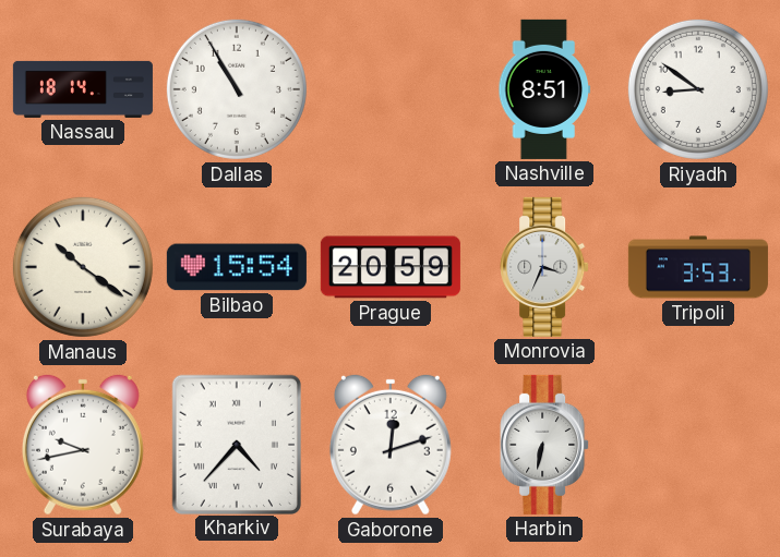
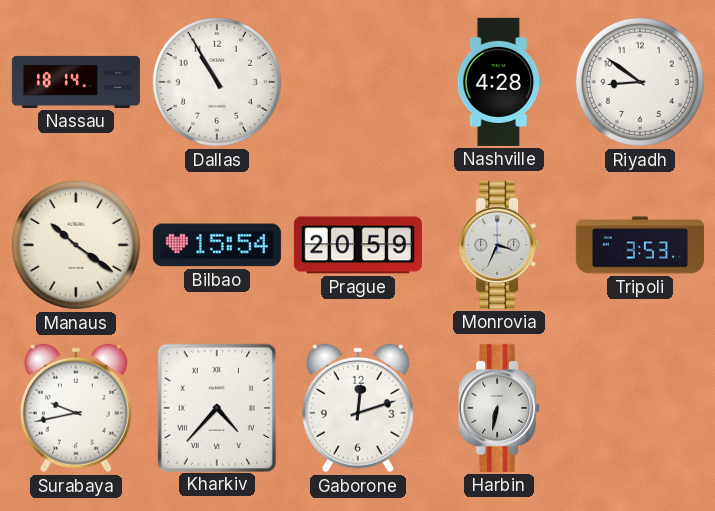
Nashville: 8:51 -> 4:28 (499, 82)
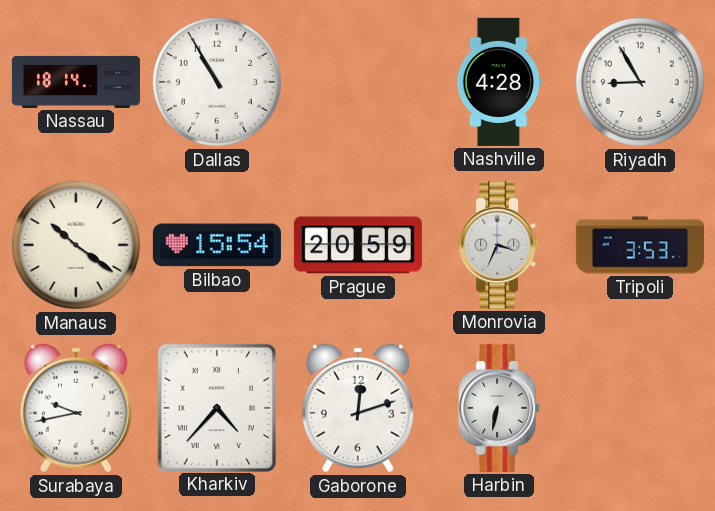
Riyadh: 8:51 -> 8:55 (640, 82)
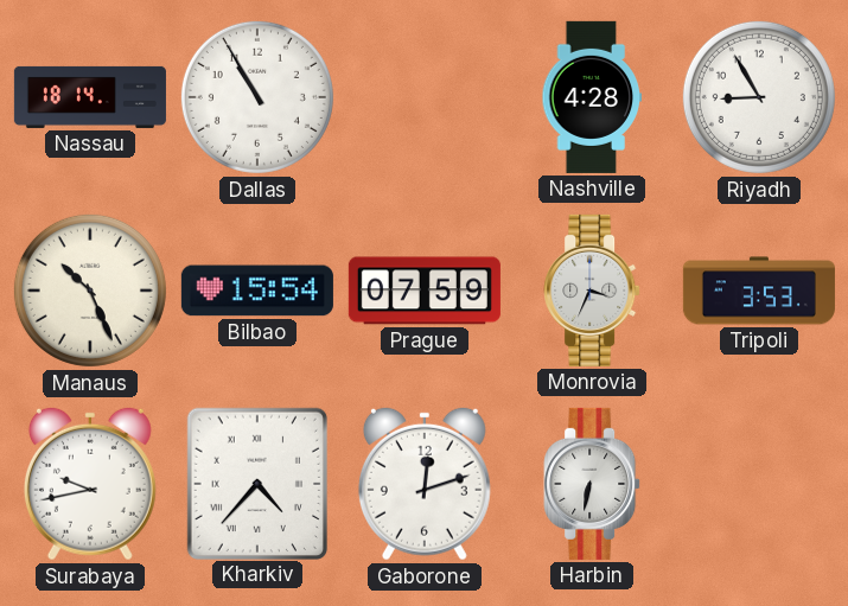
Manaus: 10:21 -> 10:26 (90, 291)
Prague: 20:59 -> 07:59 (425, 291)
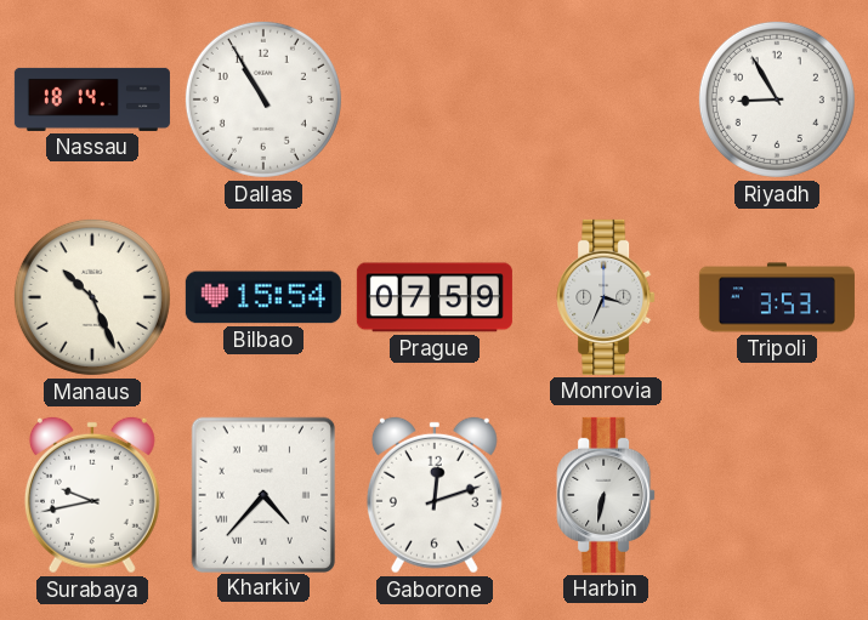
Nashville: 4:28 -> none (592, 97)
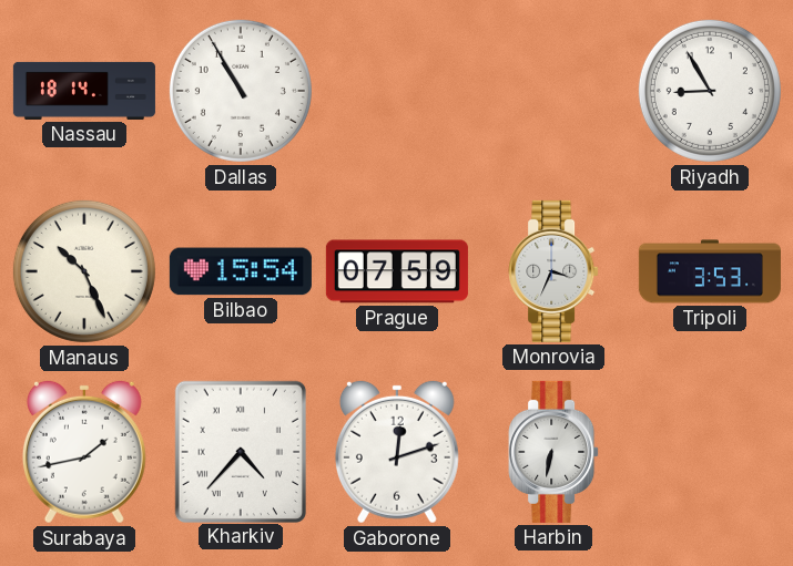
Surabaya: 9:43 -> 1:43 (84, 452)
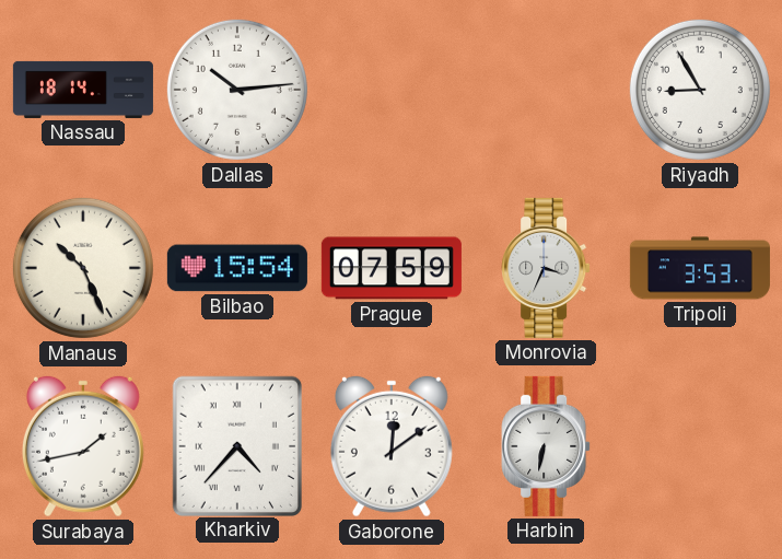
Dallas: 10:55 -> 10:14 (237, 90)
Gaborone: 12:12 -> 12:09 (392, 446)
